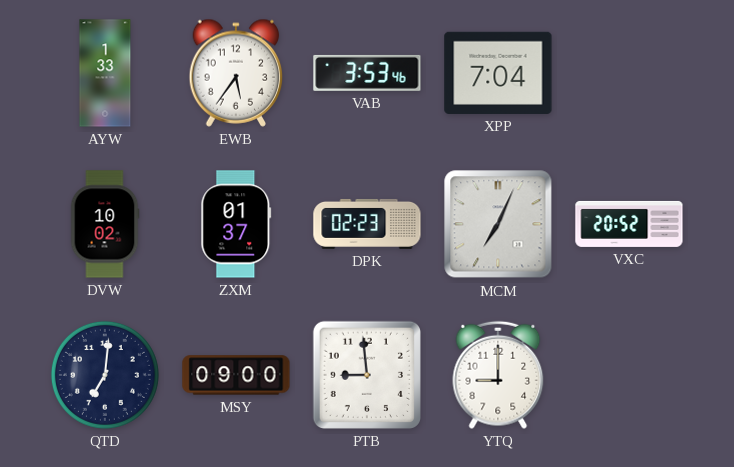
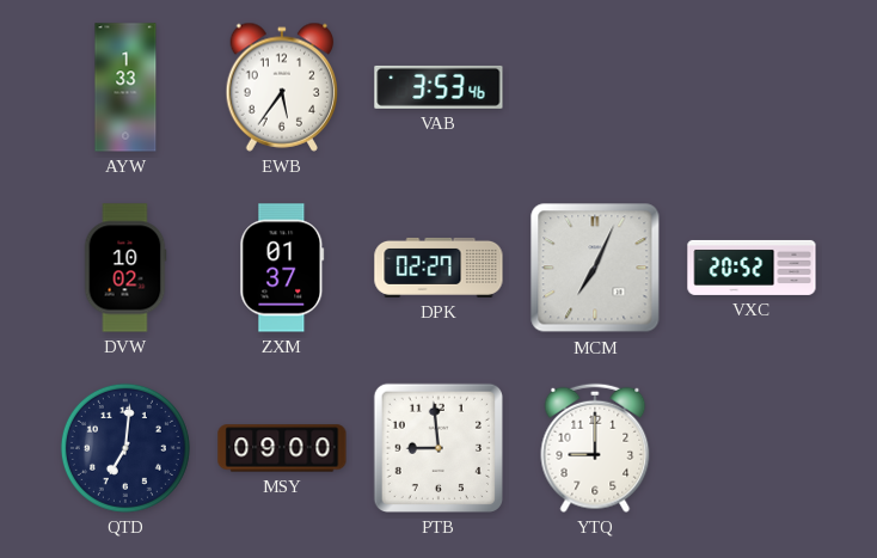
XPP: 7:04 -> none (498, 73)
DPK: 02:23 -> 02:27 (438, 268)
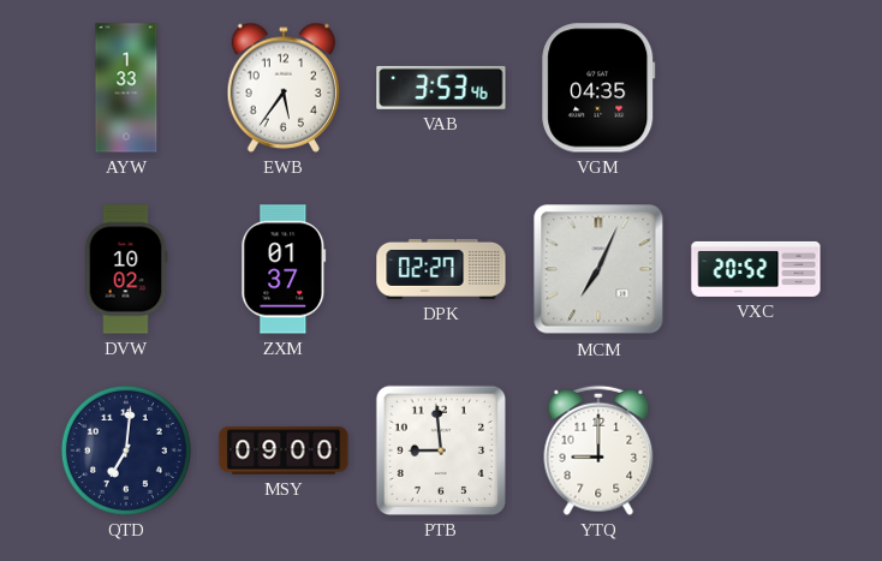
VGM: none -> 04:35 (598, 88)
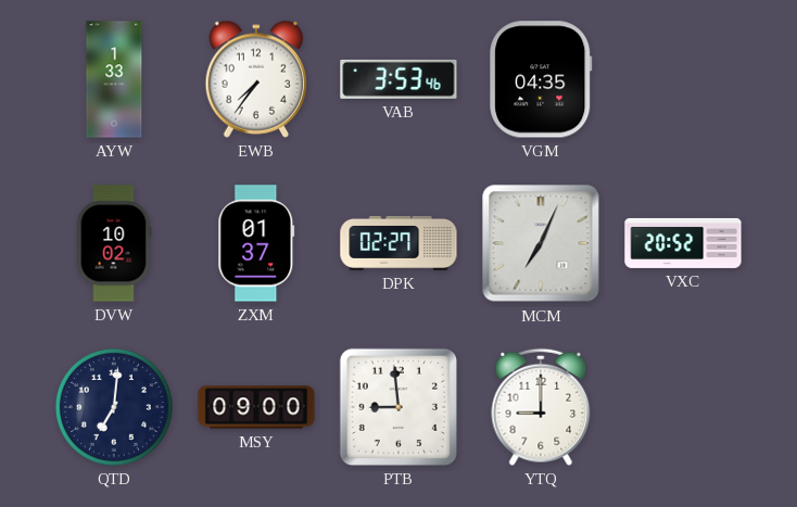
EWB: 5:36 -> 7:36 (256, 79)
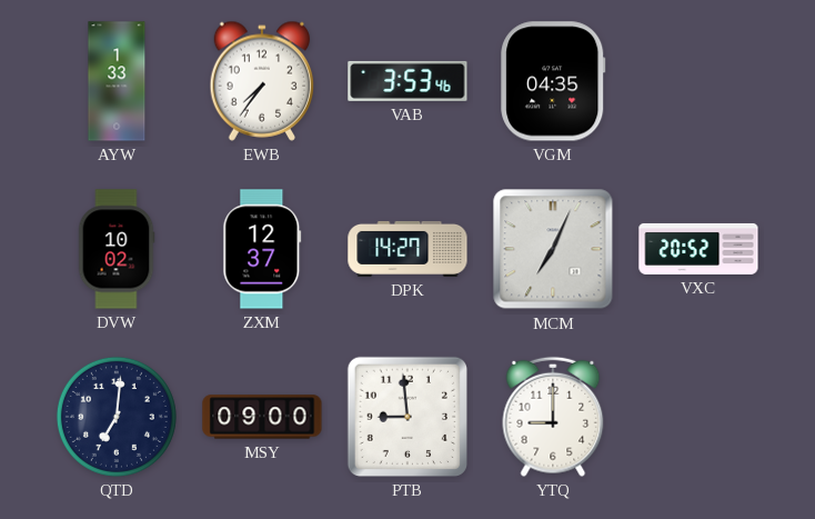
ZXM: 01:37 -> 12:37 (262, 249)
DPK: 02:27 -> 14:27 (407, 249)
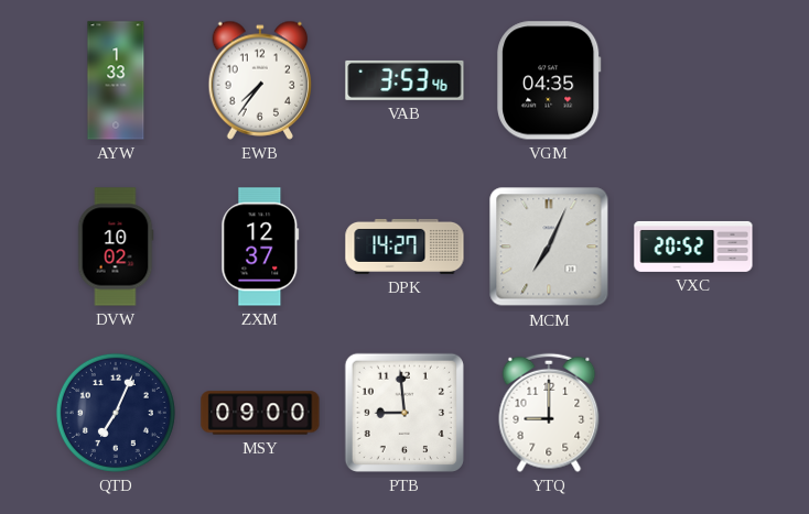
QTD: 7:01 -> 7:04 (116, 413)
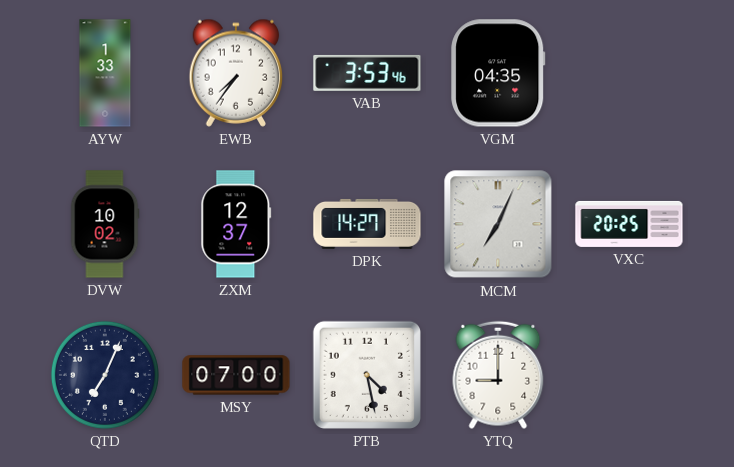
VXC: 20:52 -> 20:25 (629, 224)
MSY: 09:00 -> 07:00 (236, 375)
PTB: 8:59 -> 4:28 (367, 375)
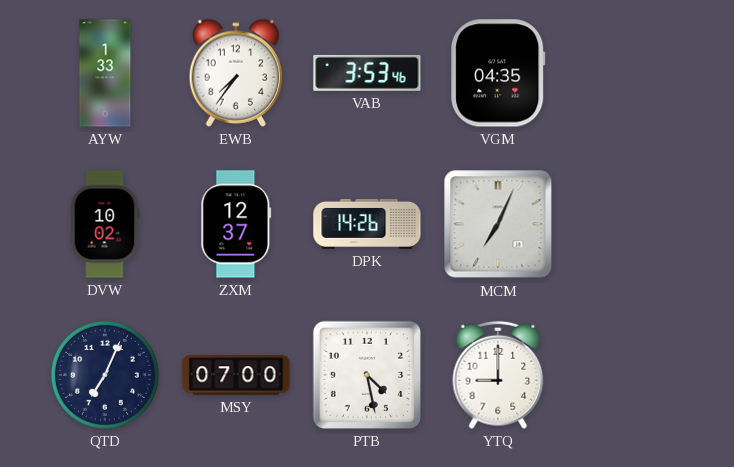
DPK: 14:27 -> 14:26 (367, 224)
VXC: 20:25 -> none (629, 224)
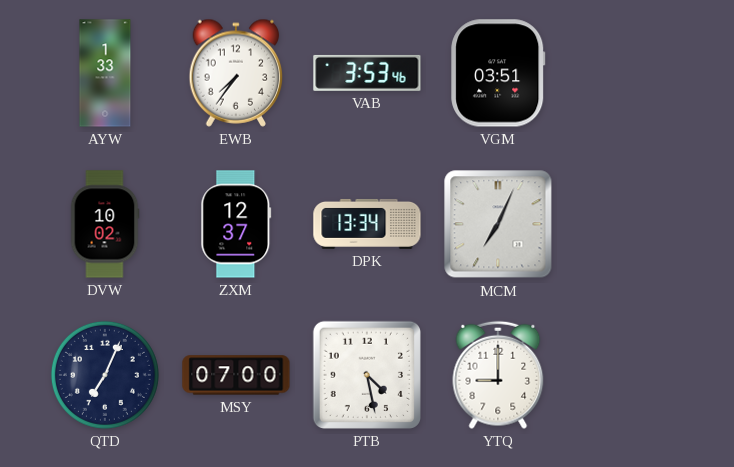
VGM: 04:35 -> 03:51 (498, 73)
DPK: 14:26 -> 13:34 (367, 224)
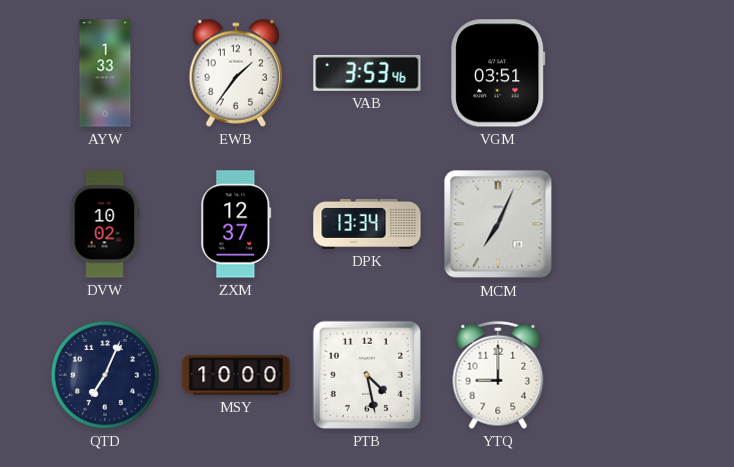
EWB: 7:36 -> 1:36 (236, 73)
MSY: 07:00 -> 10:00 (236, 375)
